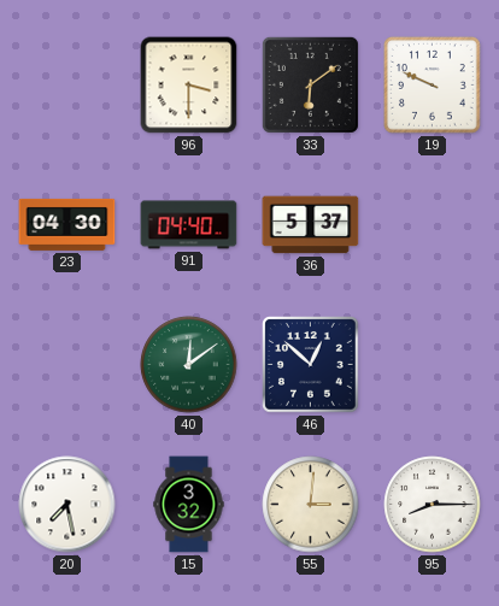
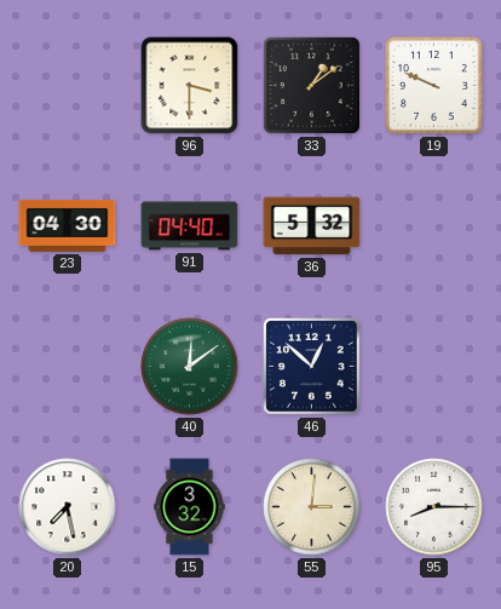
33: 6:09 -> 1:09 (311, 85)
36: 5:37 -> 5:32 (312, 226)
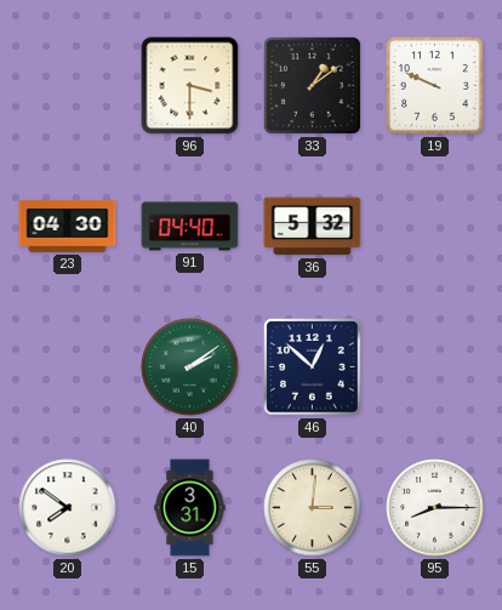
40: 12:09 -> 2:09 (190, 367)
20: 7:28 -> 7:51 (68, 508)
15: 3:32 -> 3:31 (190, 508)
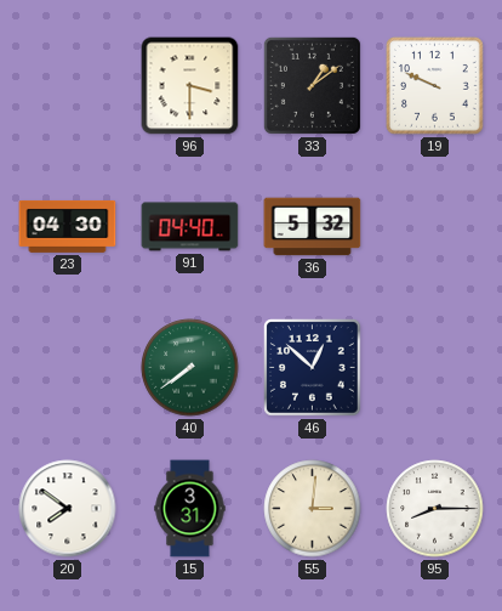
40: 2:09 -> 7:39 (190, 368)
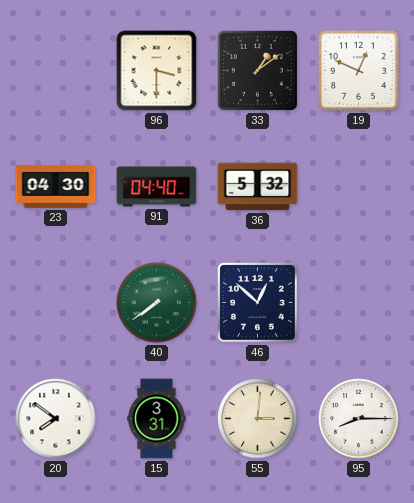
19: 9:49 -> 12:49 (359, 71)
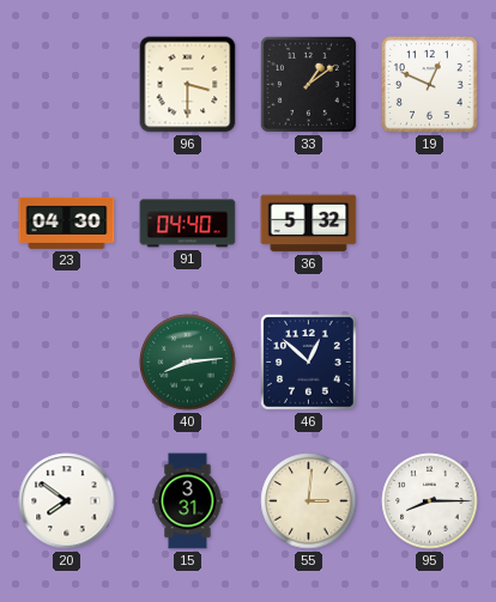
40: 7:39 -> 8:14 (188, 363)
